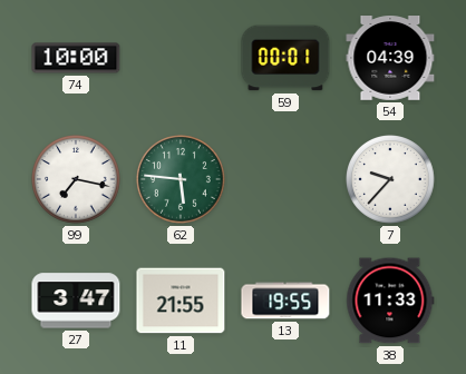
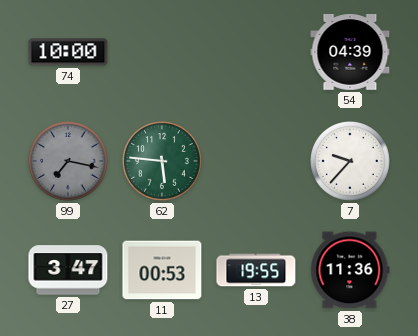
59: 00:01 -> none (285, 58)
99 dial: white -> grey (69, 162)
11: 21:55 -> 00:53 (162, 270)
38: 11:33 -> 11:36 (350, 270)
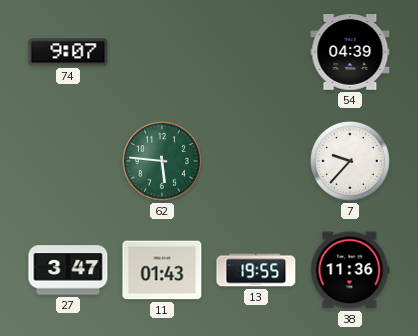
74: 10:00 -> 9:07 (68, 52)
99: 7:17 -> none (69, 162)
11: 00:53 -> 01:43 (162, 270)
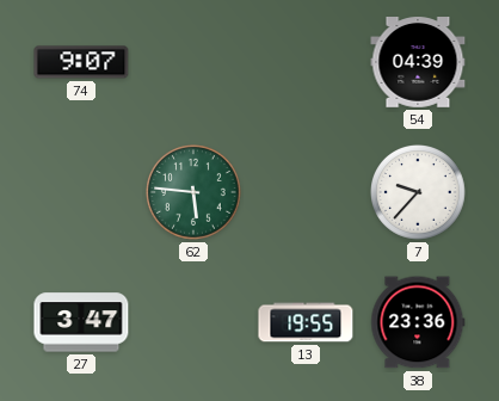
11: 01:43 -> none (162, 270)
38: 11:36 -> 23:36 (418, 322)
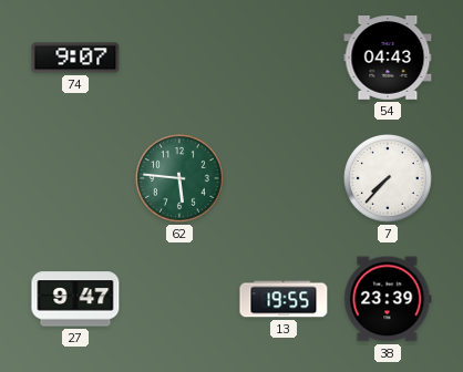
54: 04:39 -> 04:43 (388, 59)
7: 9:37 -> 7:37 (389, 179)
27: 3:47 -> 9:47 (75, 299)
38: 23:36 -> 23:39 (388, 299)
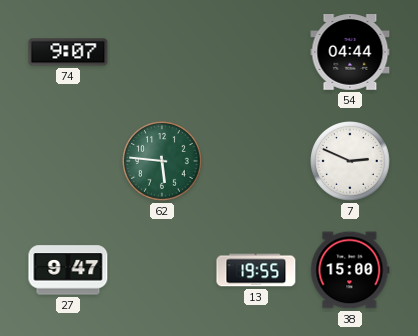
54: 04:43 -> 04:44 (350, 53)
7: 7:37 -> 2:49 (351, 162)
38: 23:39 -> 15:00 (350, 270)
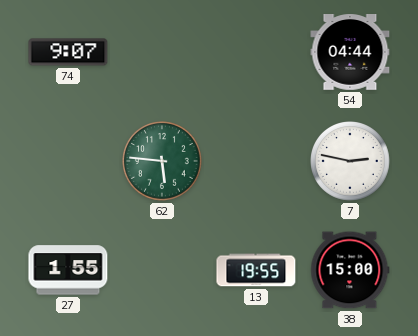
7: 2:49 -> 2:47 (351, 162)
27: 9:47 -> 1:55 (68, 270)
